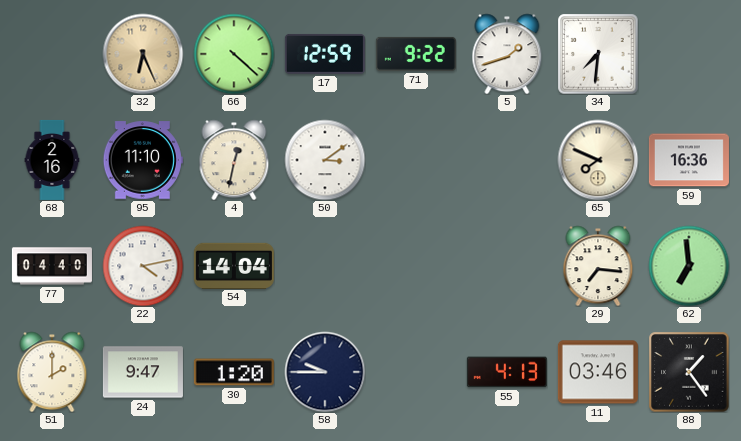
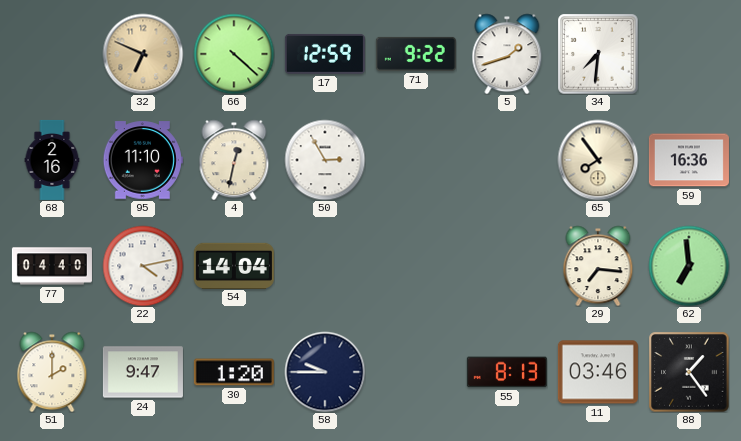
32: 6:26 -> 6:49 (143, 54)
50: 3:09 -> 2:55 (325, 160)
65: 7:49 -> 7:54 (598, 160)
55: 4:13 -> 8:13 (507, 372)
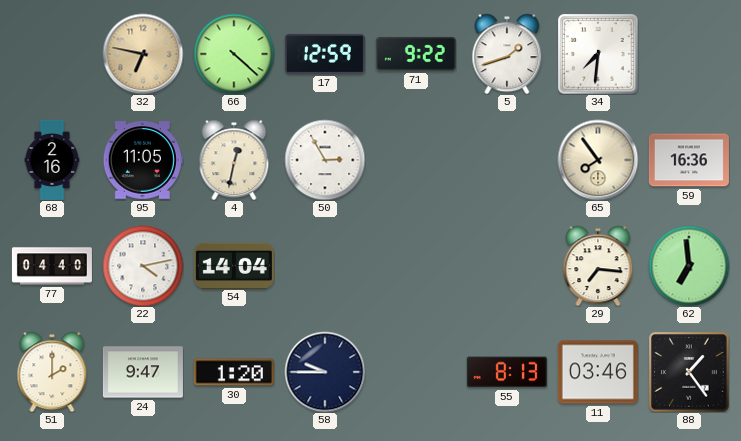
32: 6:49 -> 6:47 (143, 54)
95: 11:10 -> 11:05 (143, 160)
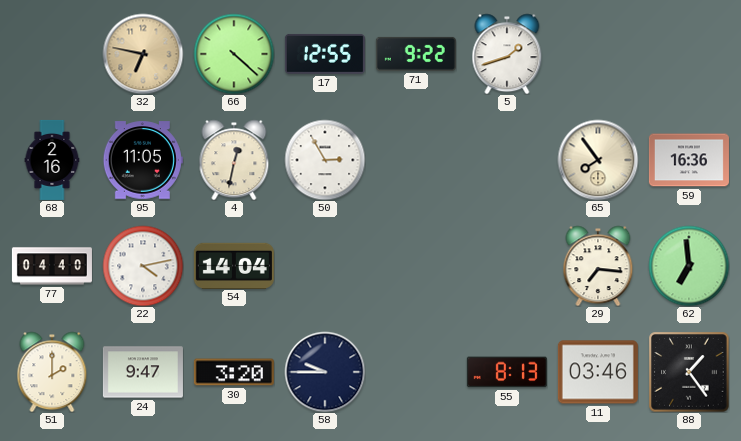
17: 12:59 -> 12:55 (325, 54)
34: 7:31 -> none (598, 54)
30: 1:20 -> 3:20 (234, 372)
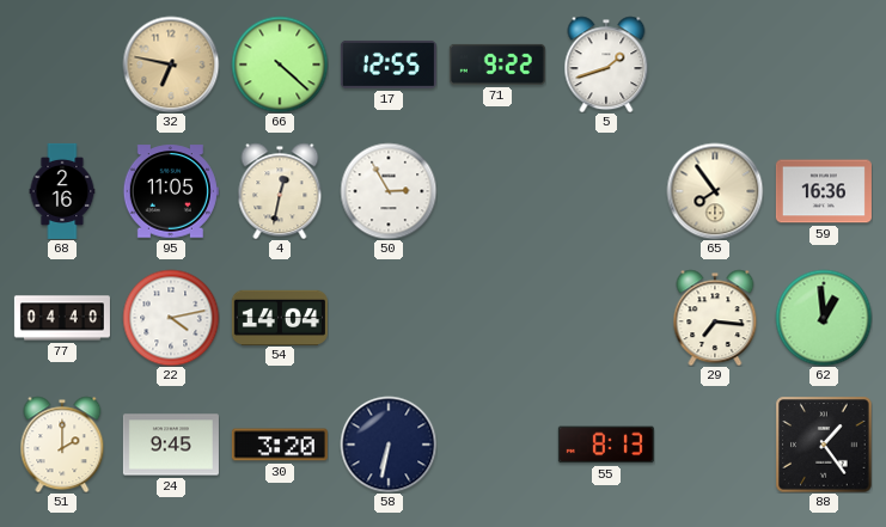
62: 6:59 -> 12:59 (824, 318)
24: 9:47 -> 9:45 (171, 445)
58: 9:45 -> 6:32 (389, 445)
11: 03:46 -> none (598, 372)
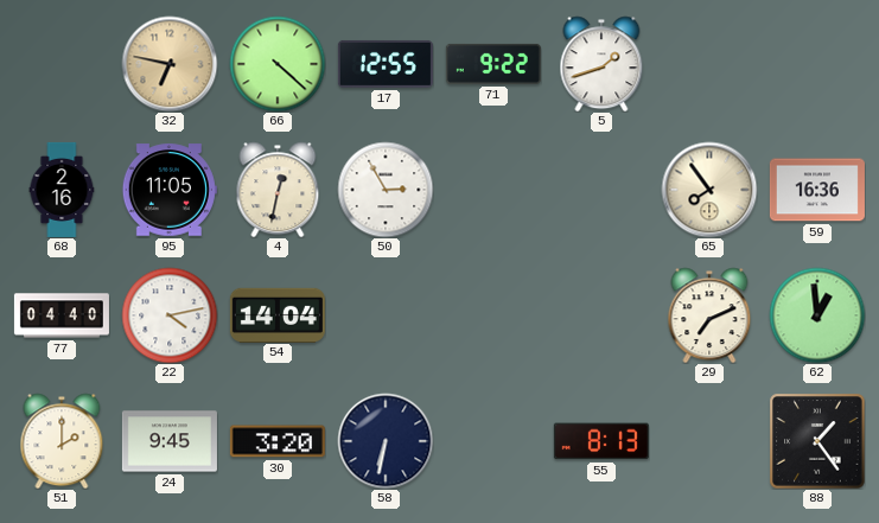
29: 7:16 -> 7:11 (709, 315)
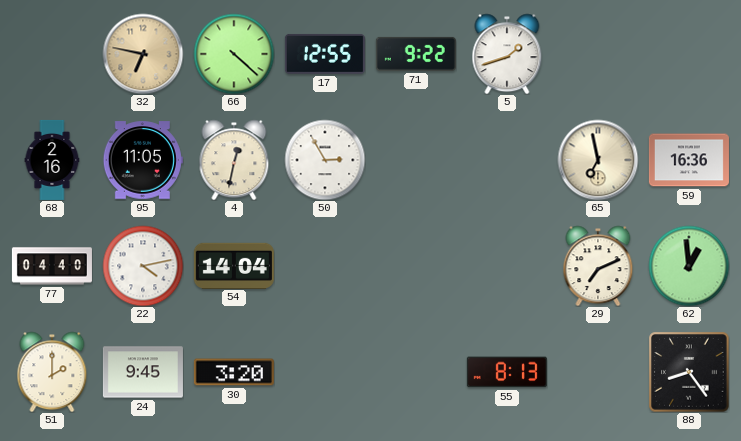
65: 7:54 -> 6:58 (598, 160)
58: 6:32 -> none (386, 441)
88: 1:24 -> 8:24 (689, 372)
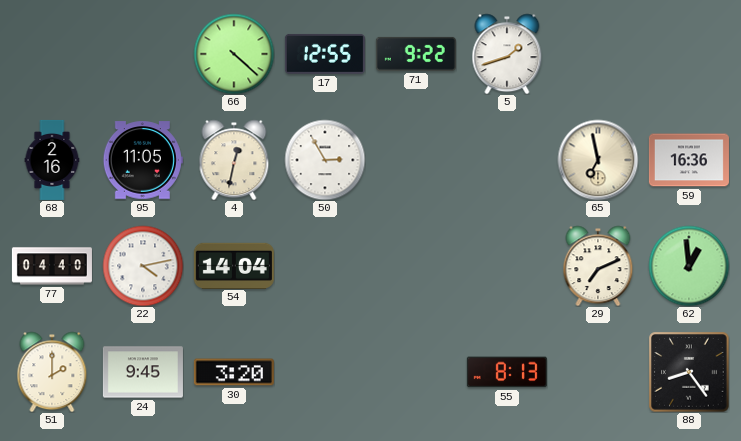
32: 6:47 -> none (143, 54)
